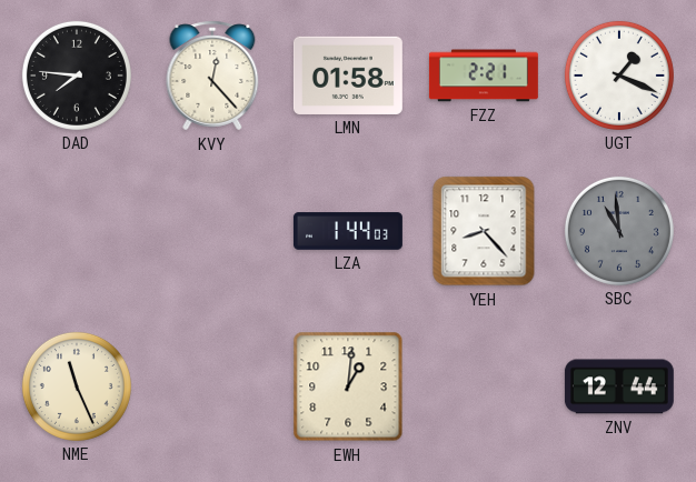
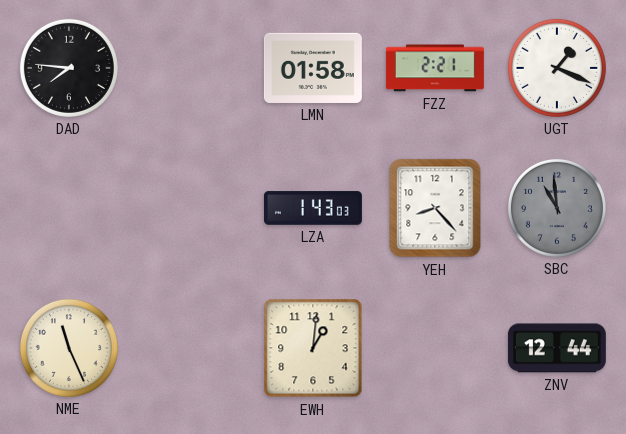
KVY: 12:23 -> none (212, 76)
LZA: 1:44 -> 1:43 (313, 208)
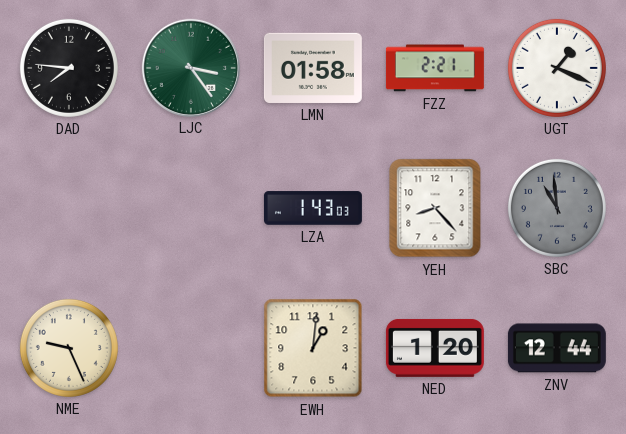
LJC: none -> 3:24 (190, 67)
NME: 11:26 -> 9:26 (69, 348)
NED: none -> 1:20 (435, 348)
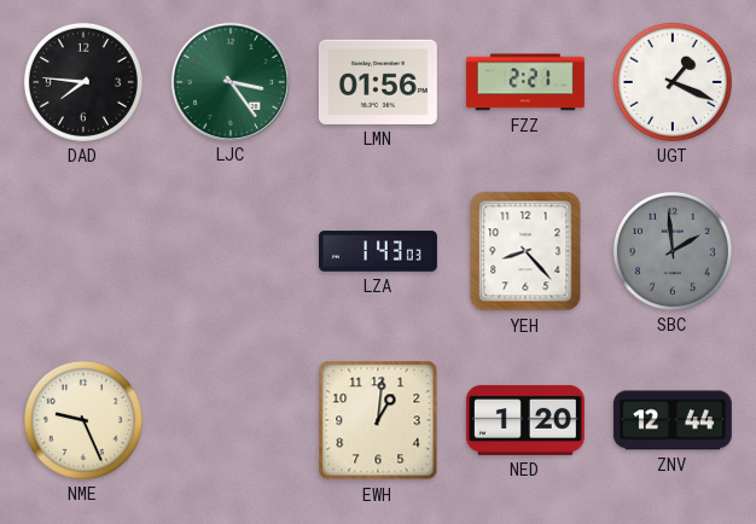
LMN: 01:58 -> 01:56 (378, 82)
SBC: 10:59 -> 1:59 (673, 251)
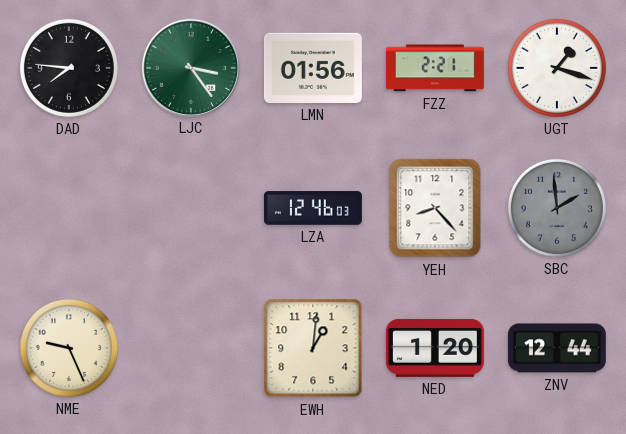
UGT: 1:19 -> 1:18 (557, 68)
LZA: 1:43 -> 12:46 (313, 208)
